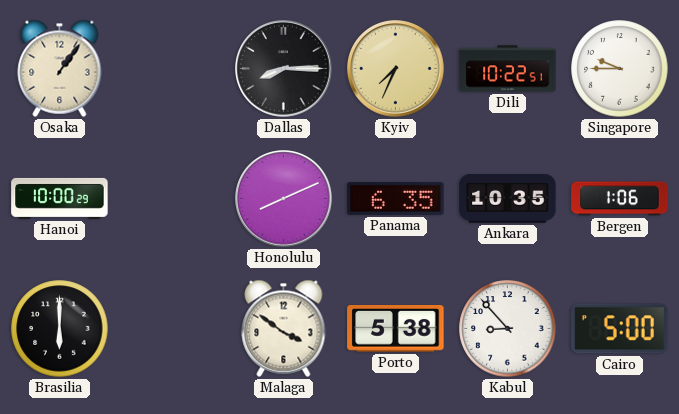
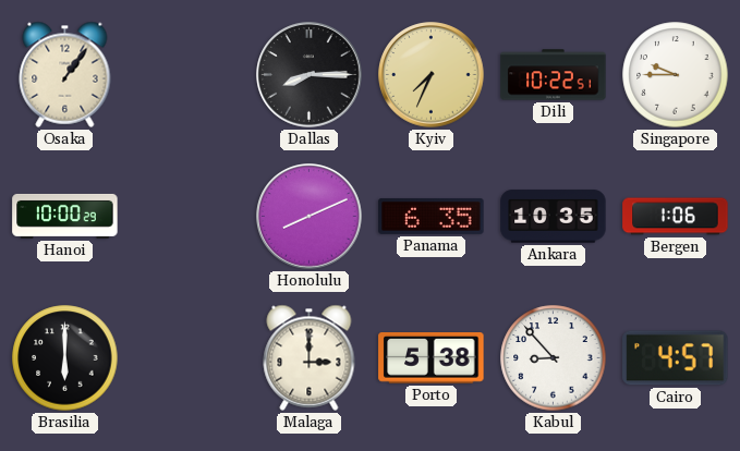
Malaga: 3:51 -> 3:00 (310, 357)
Cairo: 5:00 -> 4:57 (676, 358)
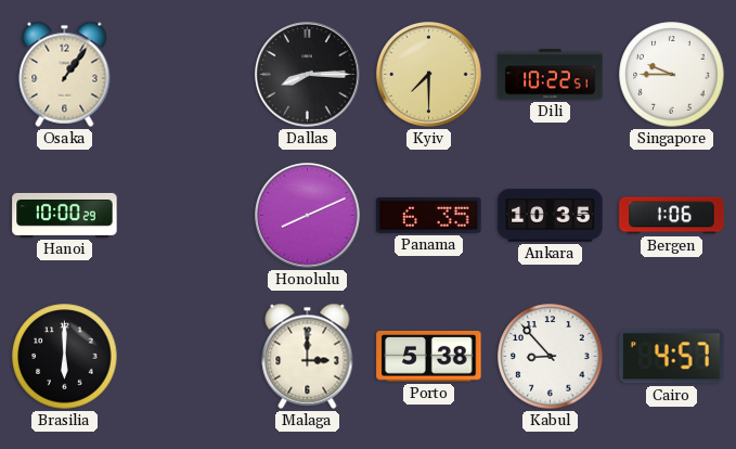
Kyiv: 7:34 -> 7:30 (429, 75)
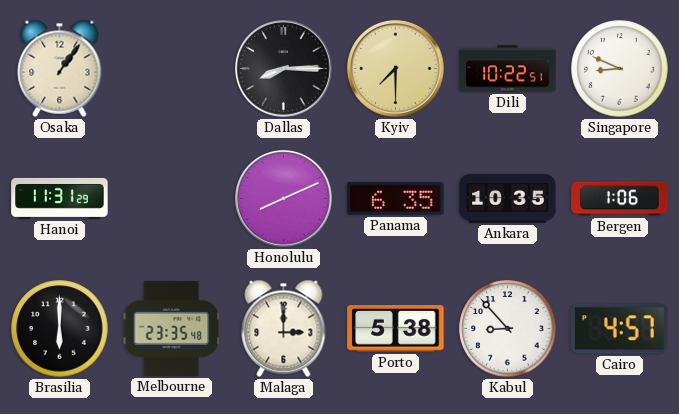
Singapore: 9:45 -> 8:49 (620, 69)
Hanoi: 10:00 -> 11:31 (60, 198)
Melbourne: none -> 23:35 (172, 328)
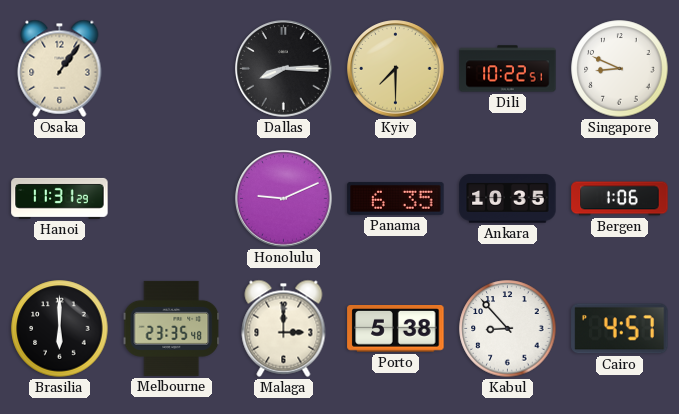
Honolulu: 8:11 -> 9:11 (284, 199)
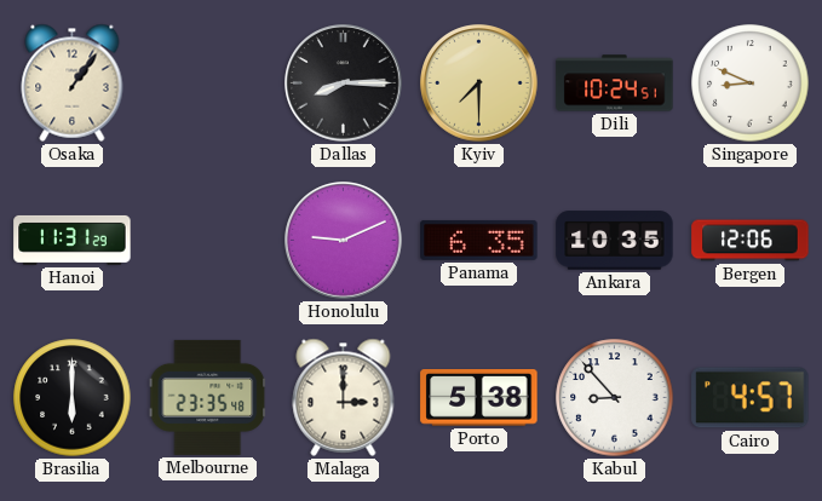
Dili: 10:22 -> 10:24 (615, 83)
Bergen: 1:06 -> 12:06 (751, 241)
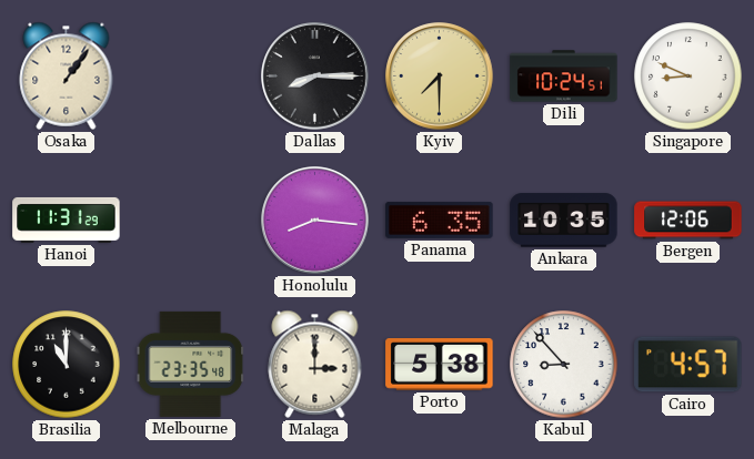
Honolulu: 9:11 -> 8:16 (315, 221)
Brasilia: 6:00 -> 11:00 (67, 365)
